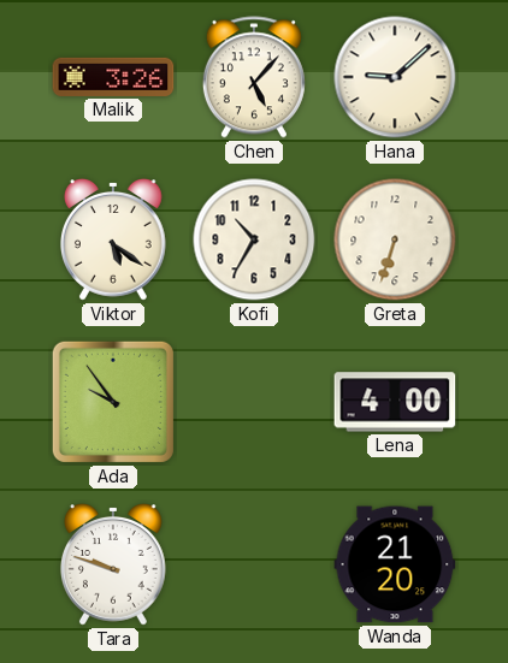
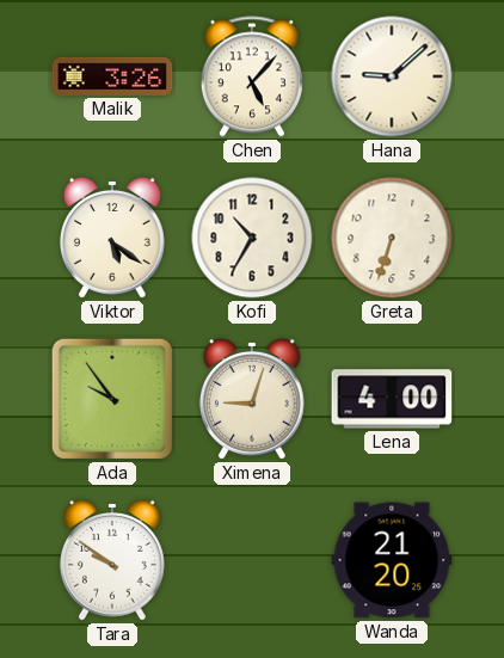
Ximena: none -> 9:03 (252, 400)
Tara: 9:48 -> 9:51 (112, 561)
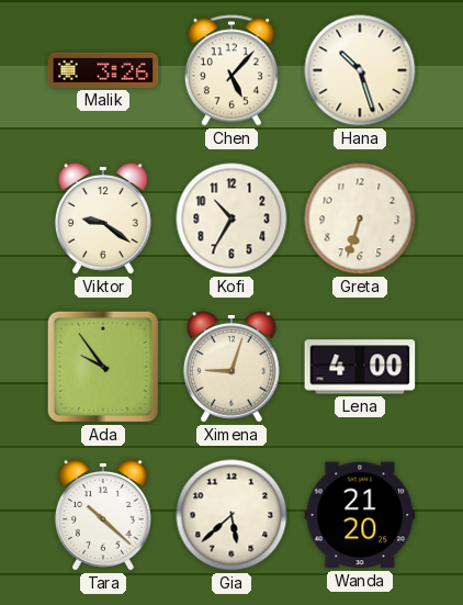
Hana: 9:08 -> 10:27 (360, 70)
Viktor: 5:21 -> 9:21 (103, 220)
Tara: 9:51 -> 10:22 (103, 516)
Gia: none -> 5:38 (231, 515)
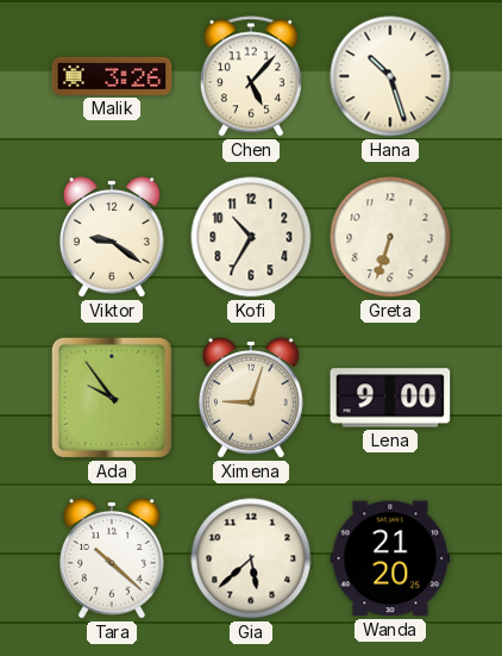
Lena: 4:00 -> 9:00 (390, 398)
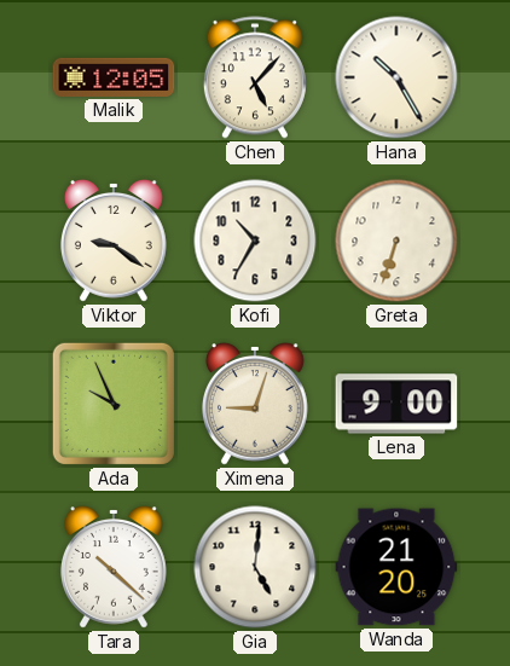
Malik: 3:26 -> 12:05 (114, 77)
Hana: 10:27 -> 10:25 (396, 77)
Ada: 9:54 -> 9:56 (114, 404)
Gia: 5:38 -> 5:01 (255, 567)
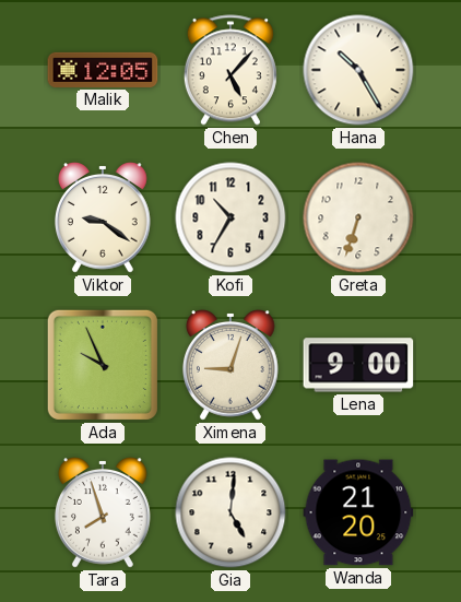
Tara: 10:22 -> 7:57 (103, 514)
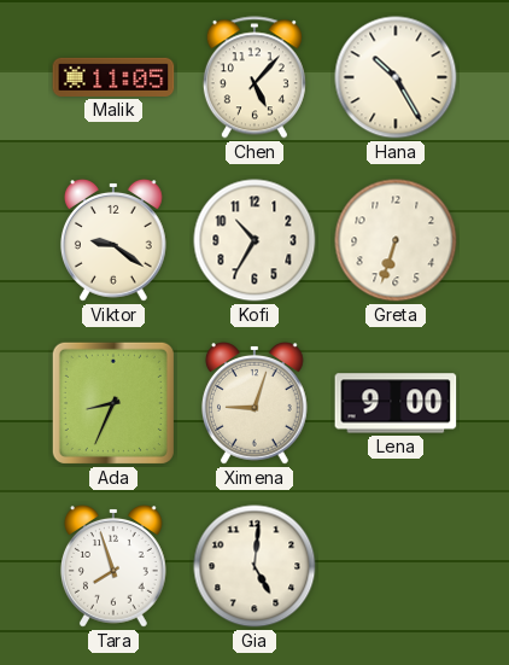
Malik: 12:05 -> 11:05 (113, 77)
Ada: 9:56 -> 8:34 (113, 403)
Wanda: 21:20 -> none (358, 512)
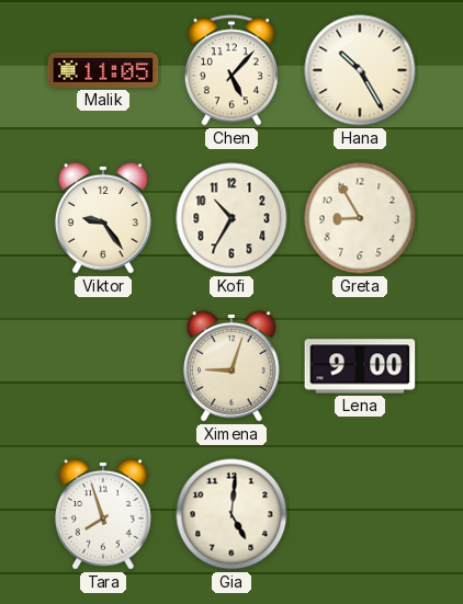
Viktor: 9:21 -> 9:24 (103, 219)
Greta: 6:33 -> 8:55 (360, 218)
Ada: 8:34 -> none (113, 403)
